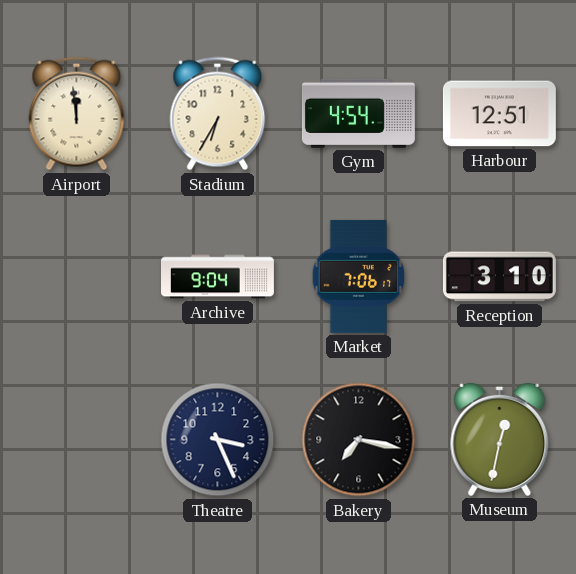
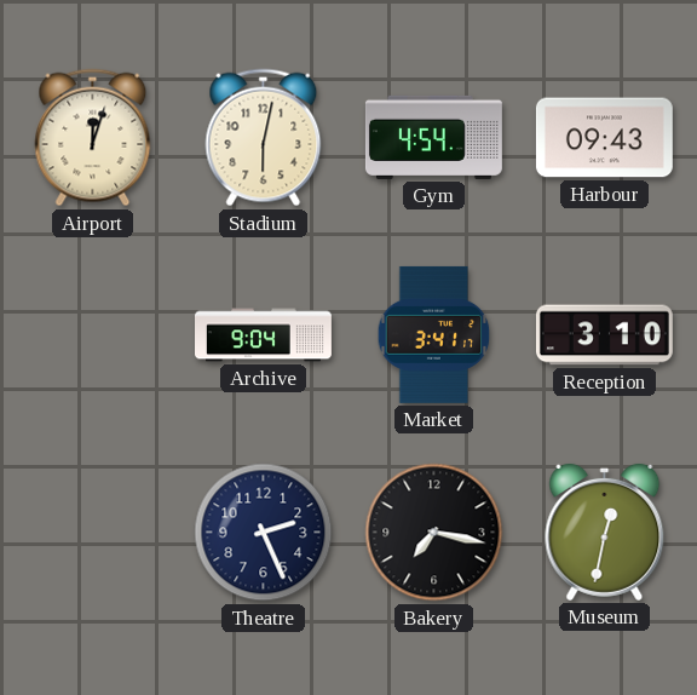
Airport: 11:59 -> 12:03 (93, 138)
Stadium: 6:35 -> 6:02 (264, 138)
Harbour: 12:51 -> 09:43 (604, 138)
Market: 7:06 -> 3:41 (434, 334)
Theatre: 3:26 -> 2:26 (264, 533)
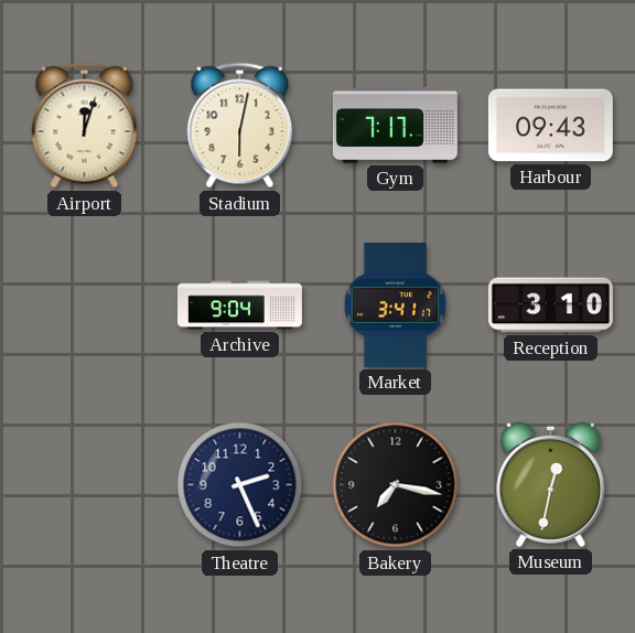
Gym: 4:54 -> 7:17 (395, 125)
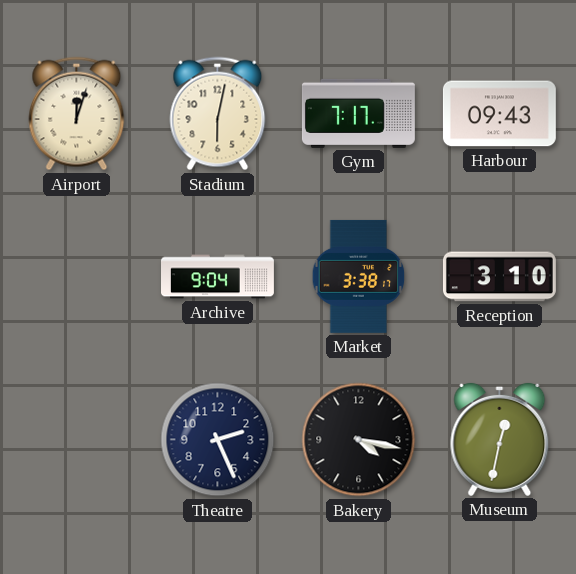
Market: 3:41 -> 3:38 (359, 276)
Bakery: 7:17 -> 4:17 (359, 440)
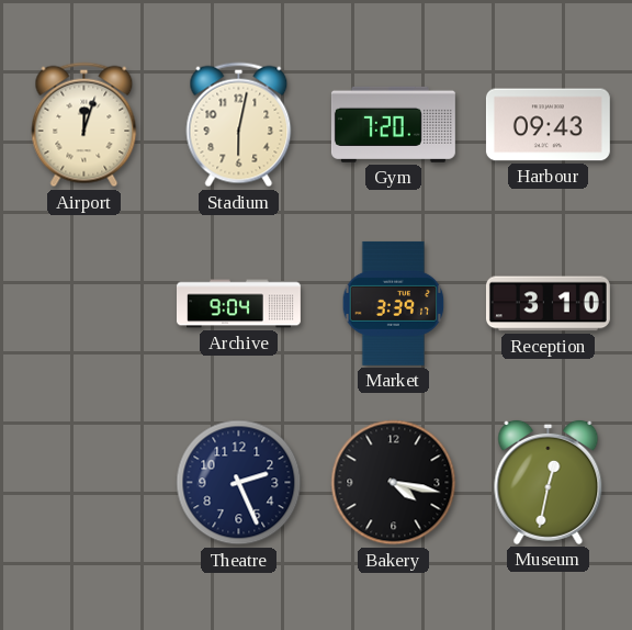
Gym: 7:17 -> 7:20 (393, 124)
Market: 3:38 -> 3:39 (394, 303)
